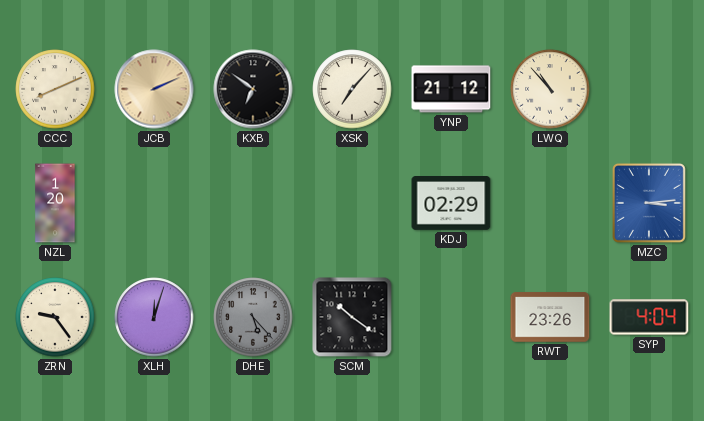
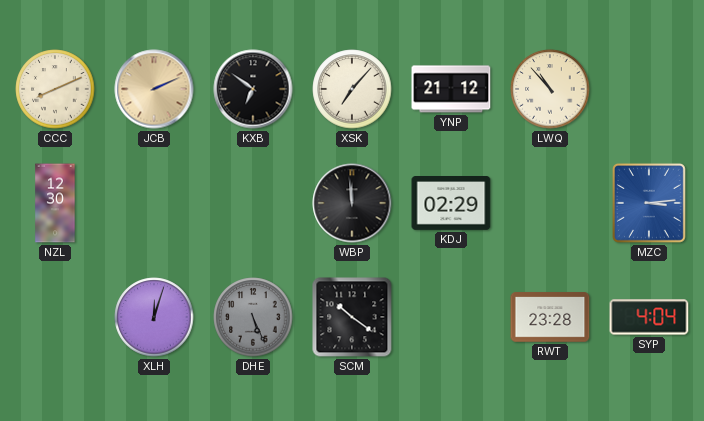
NZL: 1:20 -> 12:30 (55, 203)
WBP: none -> 11:59 (352, 203)
ZRN: 9:24 -> none (55, 317)
DHE: 5:23 -> 5:26 (253, 317)
RWT: 23:26 -> 23:28 (550, 317)
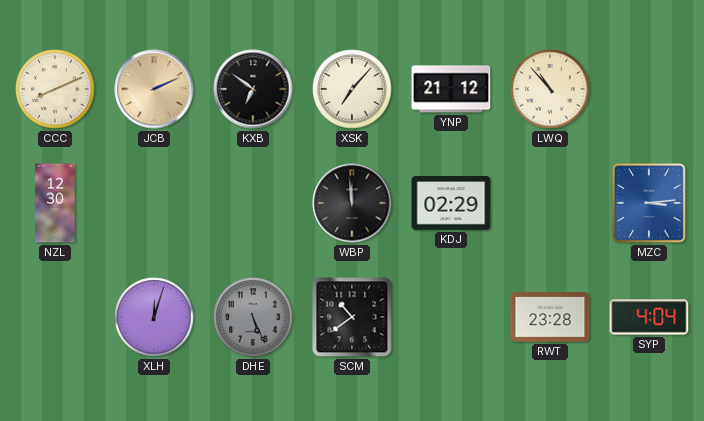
SCM: 10:21 -> 10:39 (352, 317)
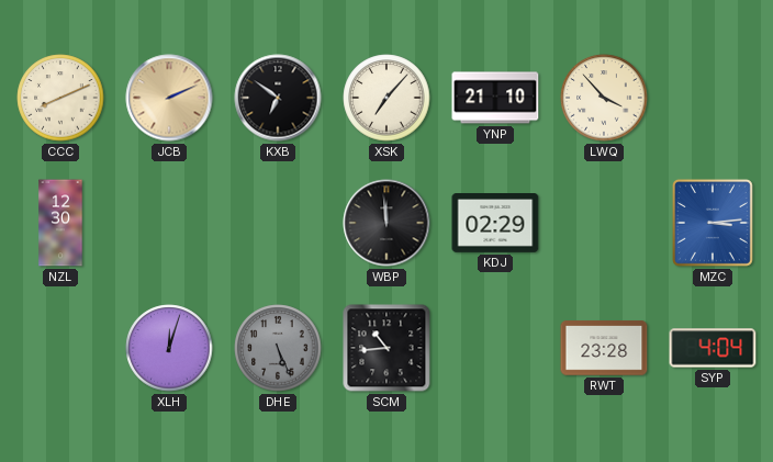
YNP: 21:12 -> 21:10 (495, 98)
LWQ: 10:53 -> 3:53 (604, 98)
SCM: 10:39 -> 10:44 (386, 348)
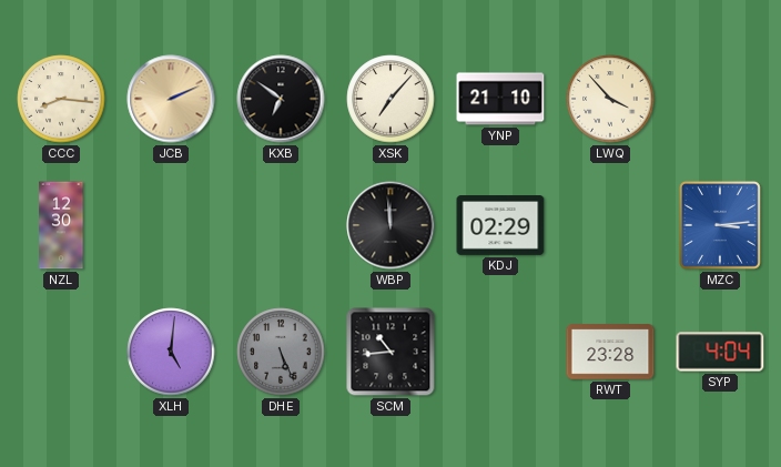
CCC: 8:11 -> 8:16 (61, 99)
XLH: 12:03 -> 5:01 (171, 352)
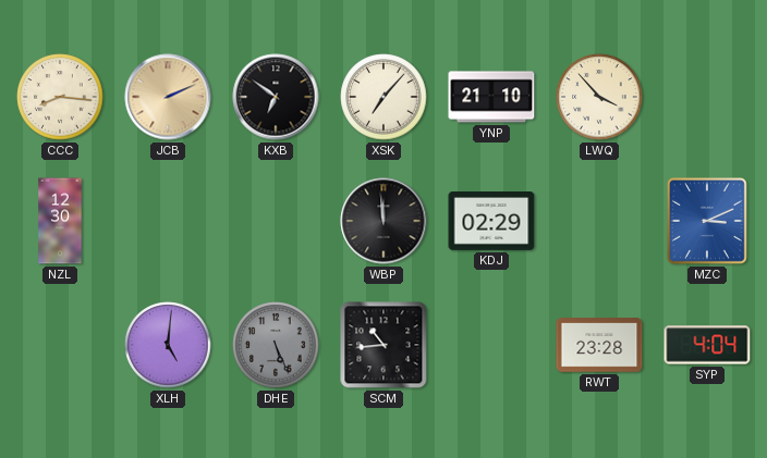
MZC: 3:14 -> 3:11 (707, 221)
